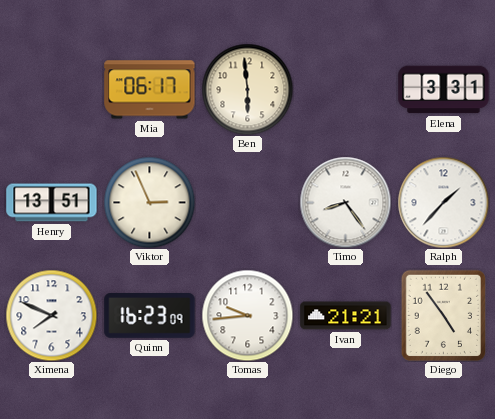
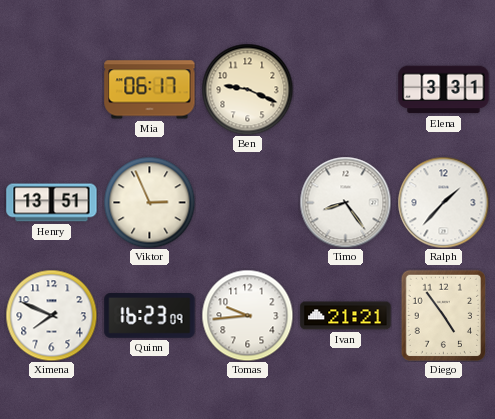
Ben: 5:59 -> 9:19 (247, 89)
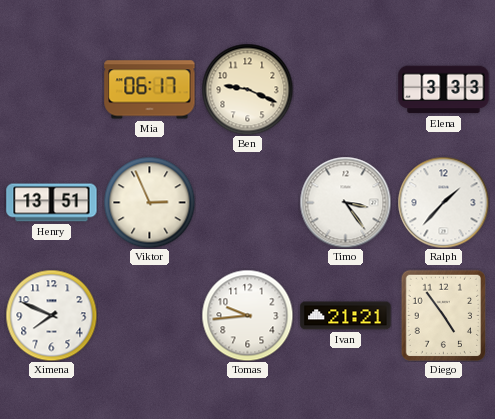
Elena: 3:31 -> 3:33 (444, 90)
Timo: 8:24 -> 3:24 (345, 202)
Quinn: 16:23 -> none (150, 316)
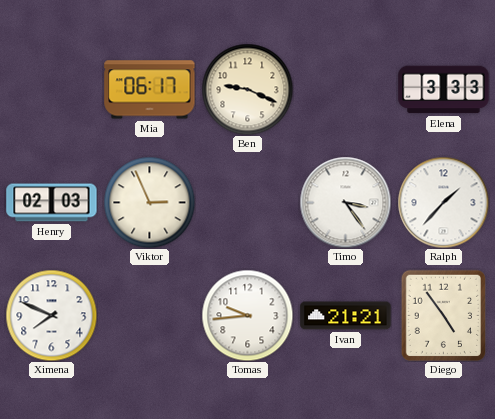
Henry: 13:51 -> 02:03 (52, 203)
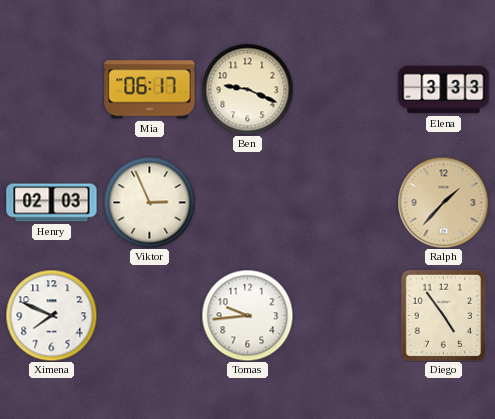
Timo: 3:24 -> none (345, 202)
Ralph dial: white -> champagne (443, 202)
Ivan: 21:21 -> none (346, 316)
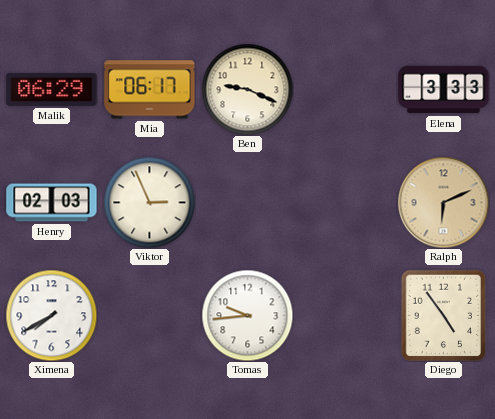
Malik: none -> 06:29 (52, 89)
Ralph: 1:37 -> 6:11 (443, 202)
Ximena: 7:49 -> 7:40 (51, 315)
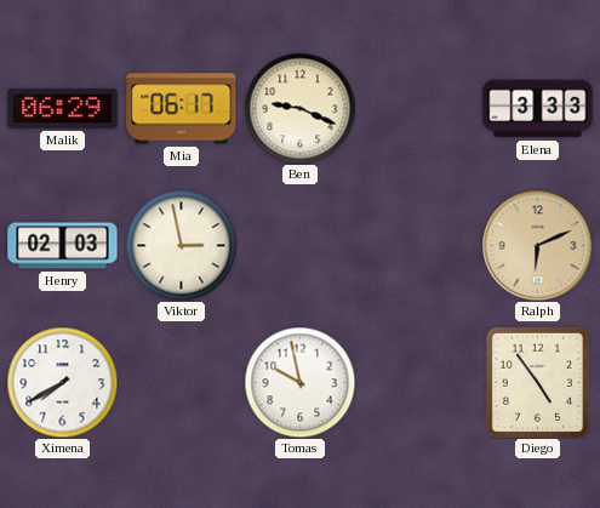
Viktor: 2:56 -> 2:58 (181, 245)
Tomas: 9:44 -> 9:58 (299, 382)
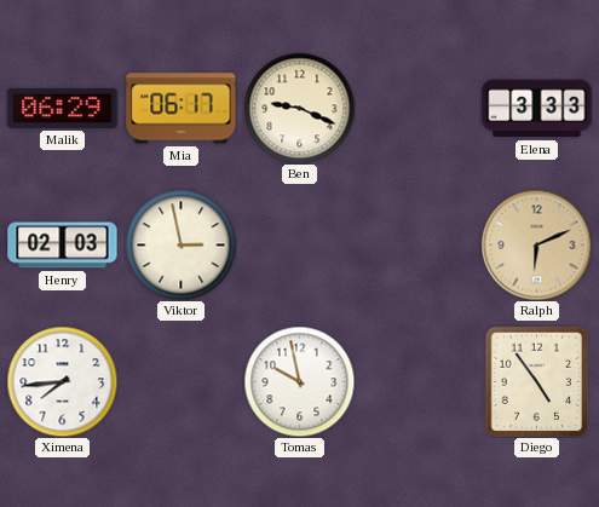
Ximena: 7:40 -> 7:44 (62, 381)
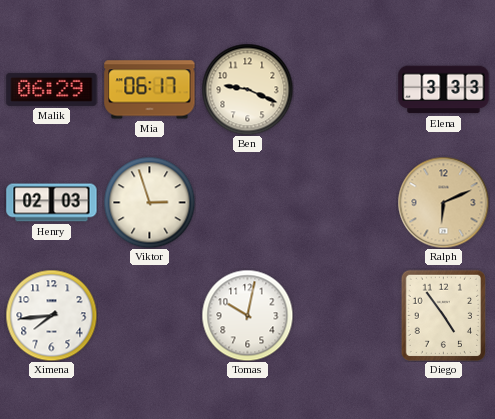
Viktor: 2:58 -> 2:57 (149, 202)
Tomas: 9:58 -> 10:02 (247, 315)
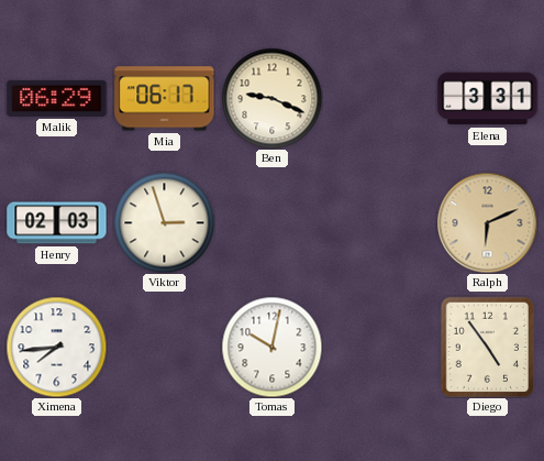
Elena: 3:33 -> 3:31 (488, 99)
